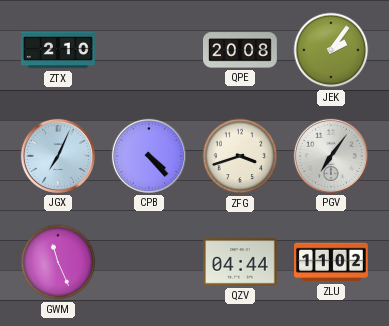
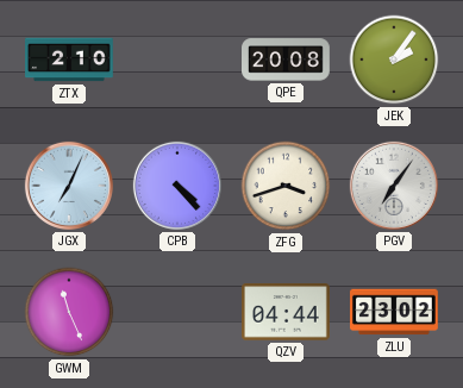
ZLU: 11:02 -> 23:02 (395, 312)
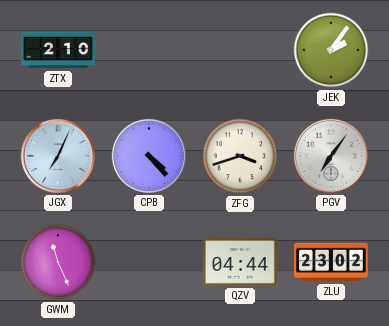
QPE: 20:08 -> none (287, 60)
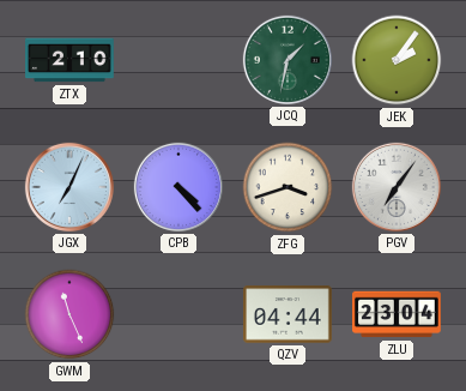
JCQ: none -> 1:32 (288, 60)
ZLU: 23:02 -> 23:04 (398, 314)
